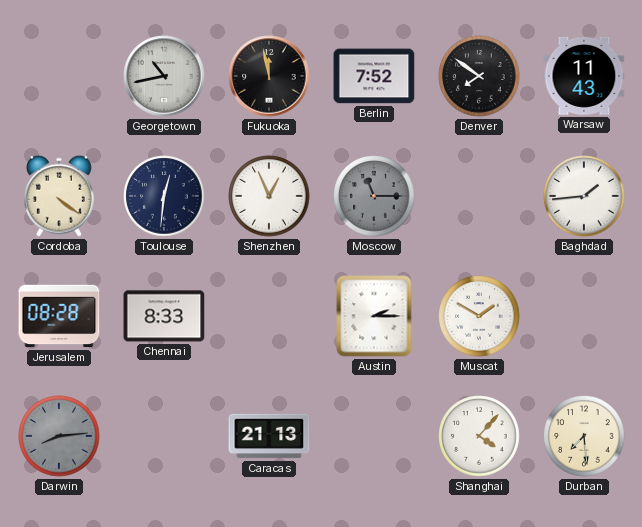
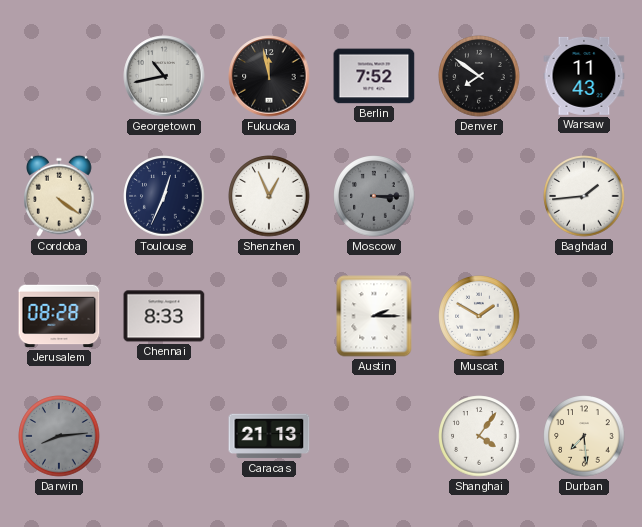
Toulouse: 12:31 -> 12:34 (164, 196)
Moscow: 11:15 -> 3:15 (374, 196)
Shanghai: 4:07 -> 4:06 (479, 436)
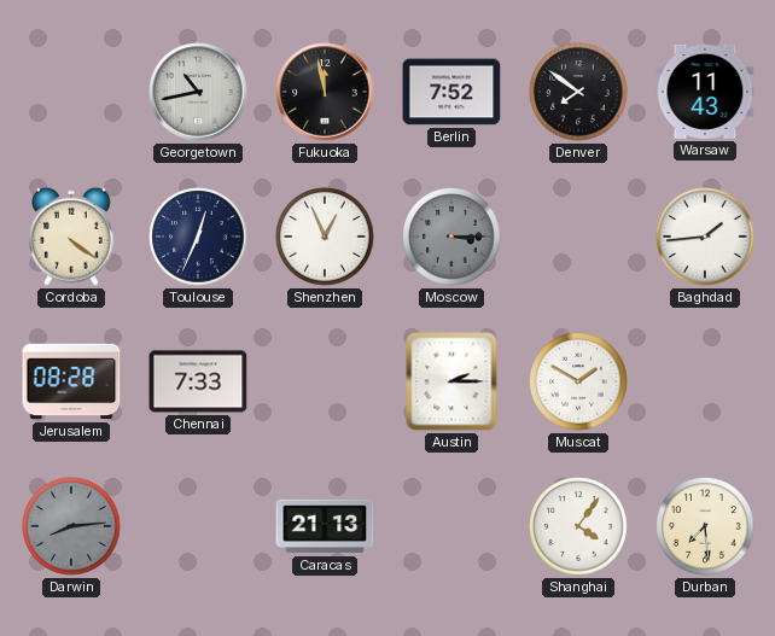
Chennai: 8:33 -> 7:33 (198, 381)
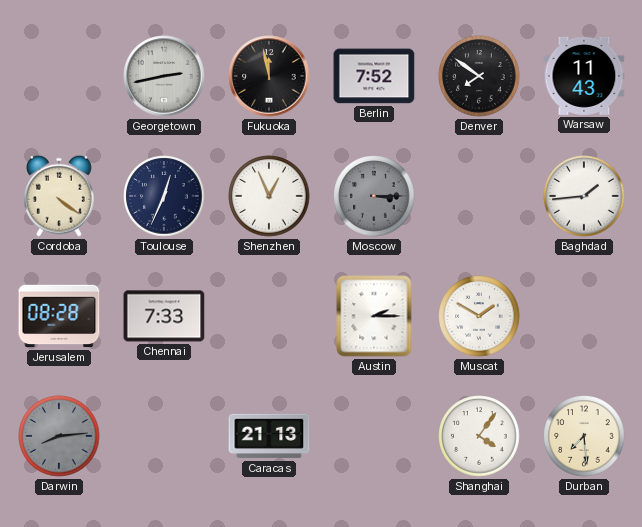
Georgetown: 10:43 -> 2:43 (164, 76)
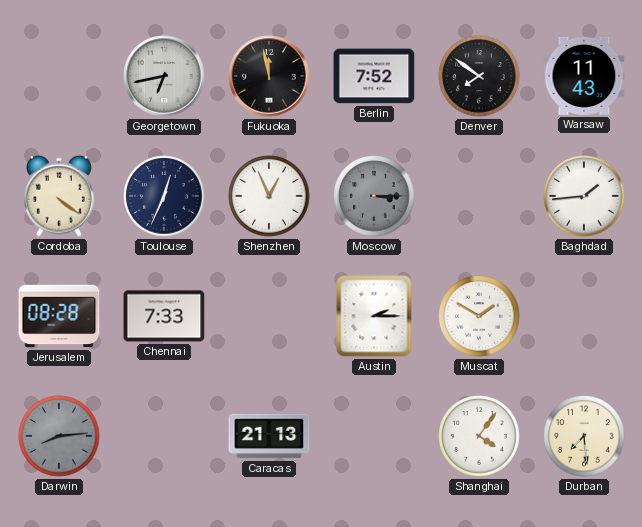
Georgetown: 2:43 -> 6:43 (164, 76)
